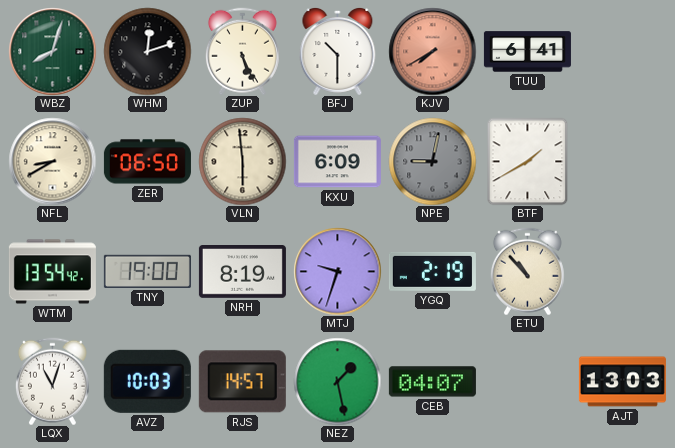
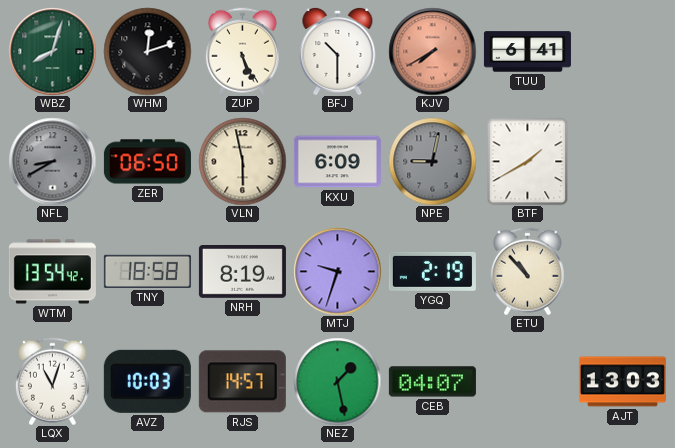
NFL dial: cream -> grey (52, 161)
VLN: 5:59 -> 5:58 (242, 161)
TNY: 19:00 -> 18:58 (147, 271)
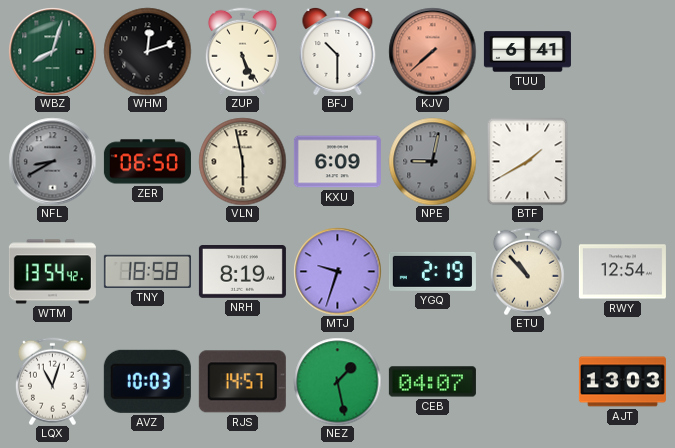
KJV: 7:40 -> 7:38 (432, 51)
RWY: none -> 12:54 (622, 272)
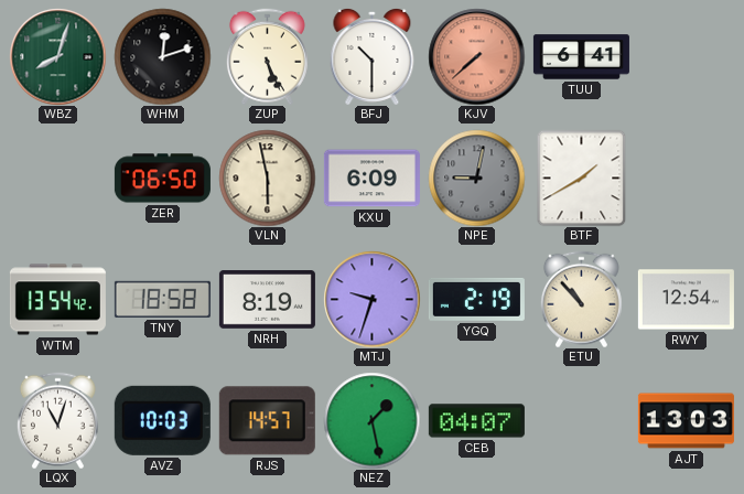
NFL: 8:40 -> none (52, 161)
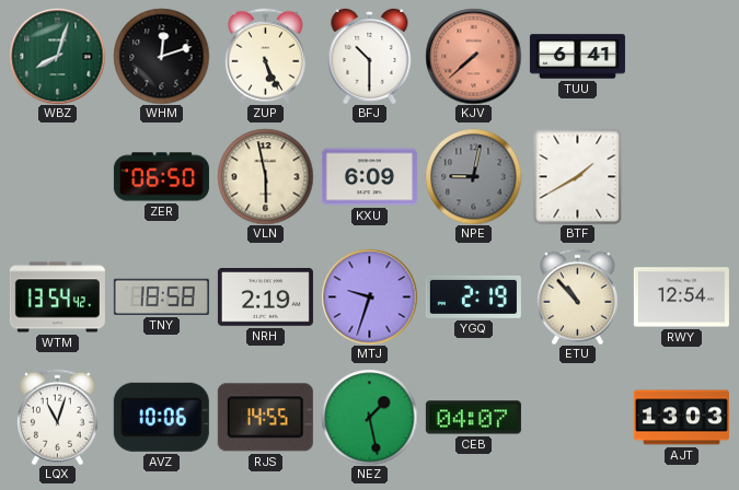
NRH: 8:19 -> 2:19 (265, 297)
AVZ: 10:03 -> 10:06 (161, 417)
RJS: 14:57 -> 14:55 (265, 418)
